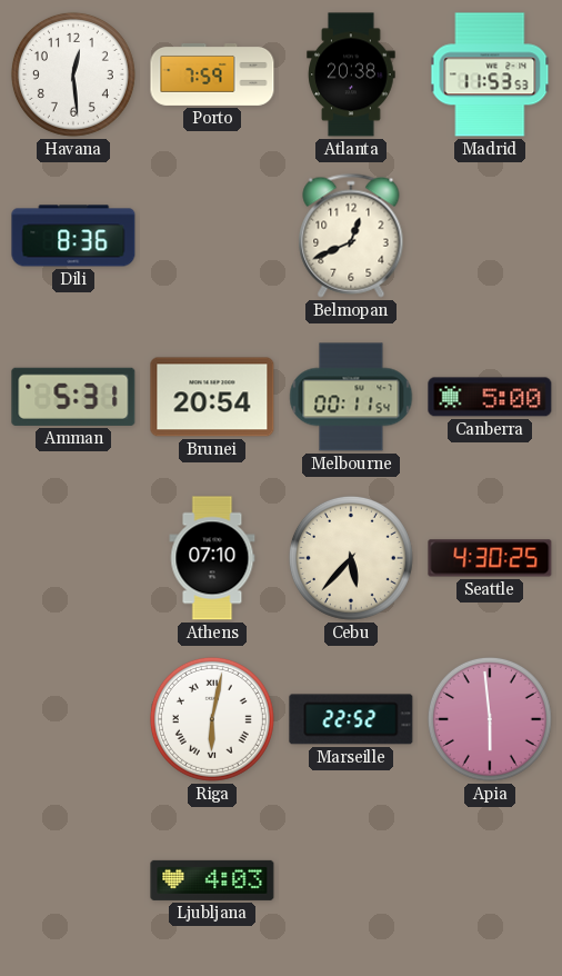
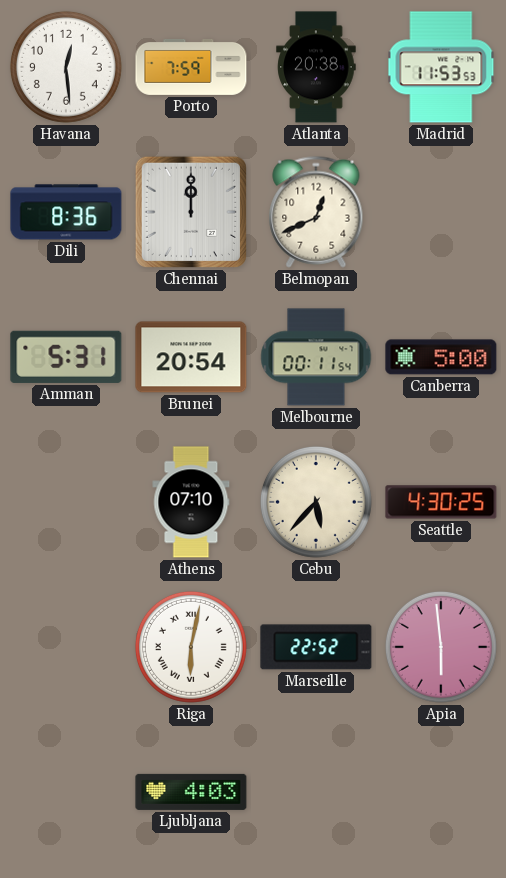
Chennai: none -> 12:00 (191, 212)
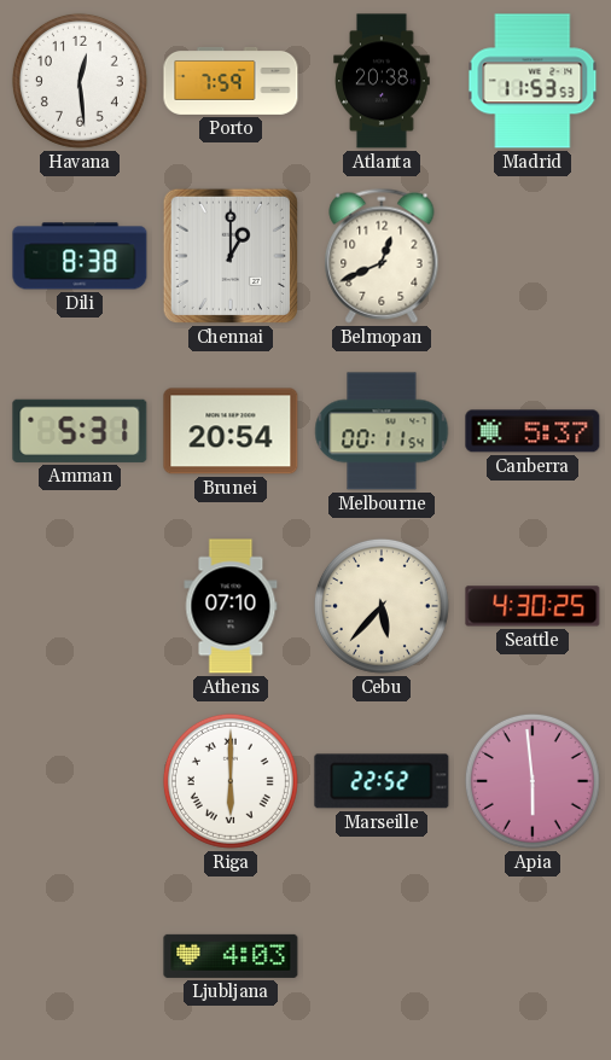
Dili: 8:36 -> 8:38 (80, 256)
Chennai: 12:00 -> 1:00 (231, 256)
Canberra: 5:00 -> 5:37 (533, 431)
Riga: 6:02 -> 6:00 (231, 781)
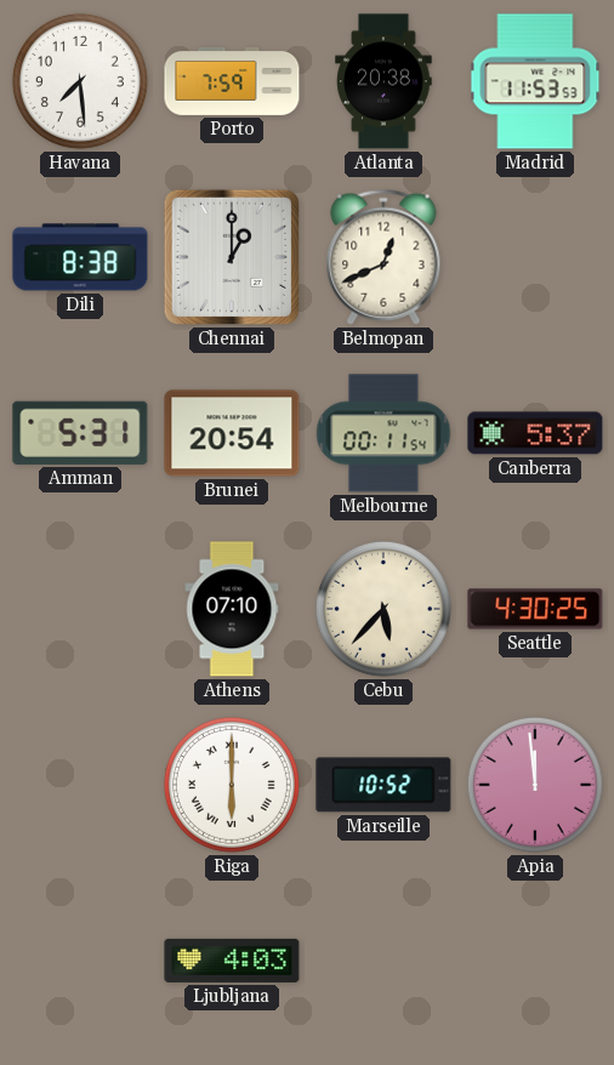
Havana: 12:29 -> 7:29 (80, 81)
Marseille: 22:52 -> 10:52 (383, 785)
Apia: 5:59 -> 11:59 (535, 785)
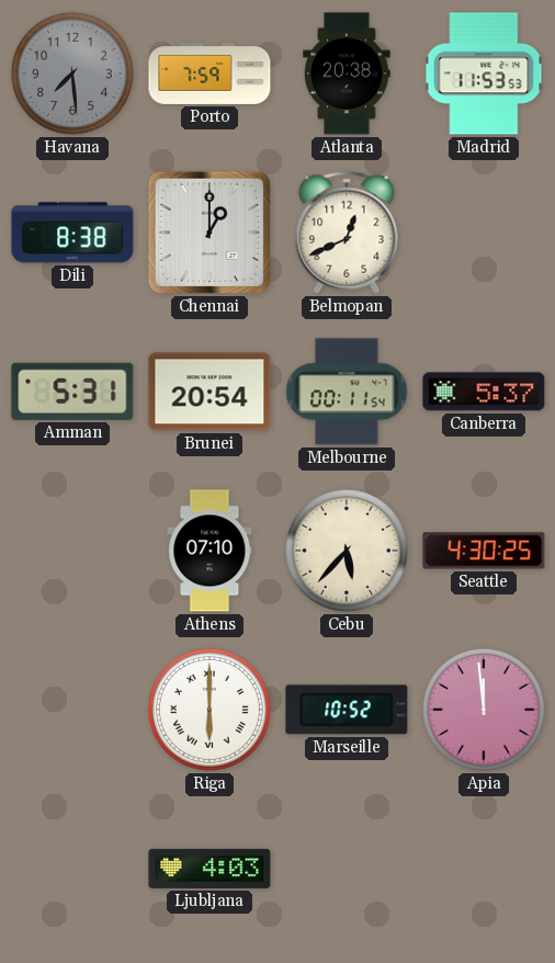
Havana dial: white -> grey (72, 73)
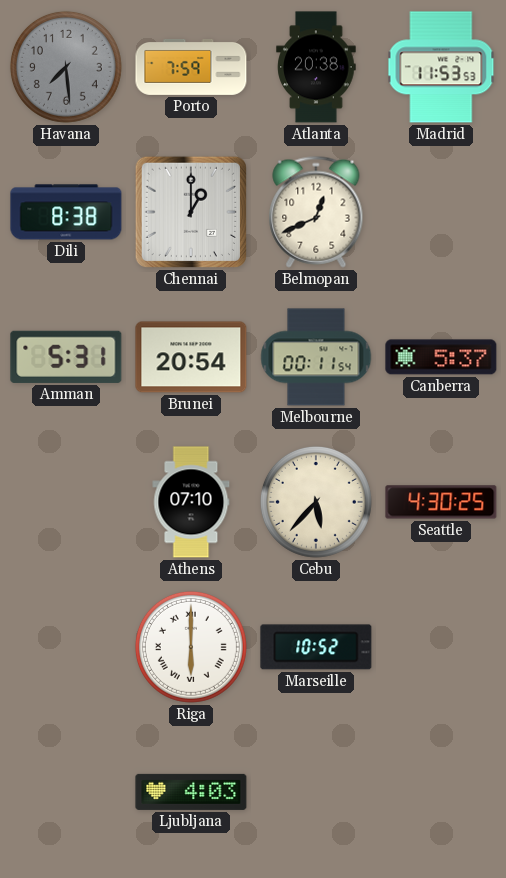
Apia: 11:59 -> none (484, 710)
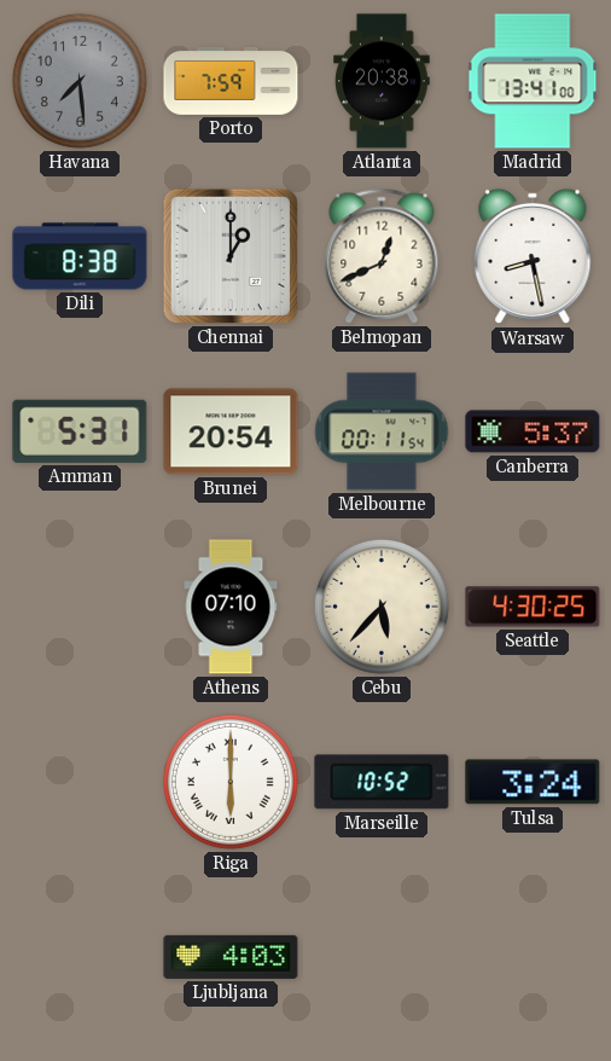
Madrid: 11:53 -> 13:41 (533, 81)
Warsaw: none -> 8:28 (533, 256)
Tulsa: none -> 3:24 (533, 782)
